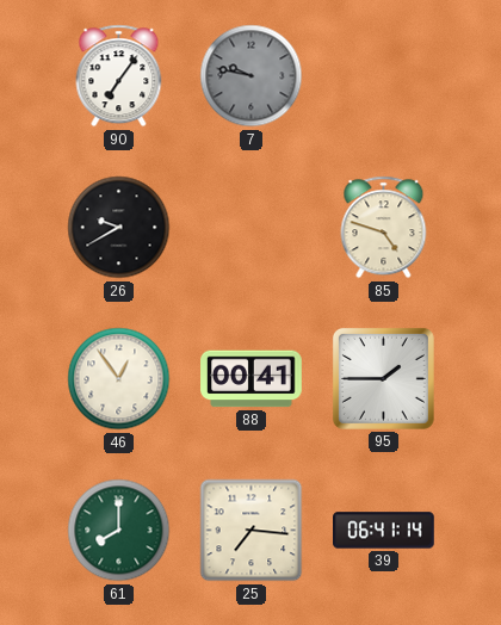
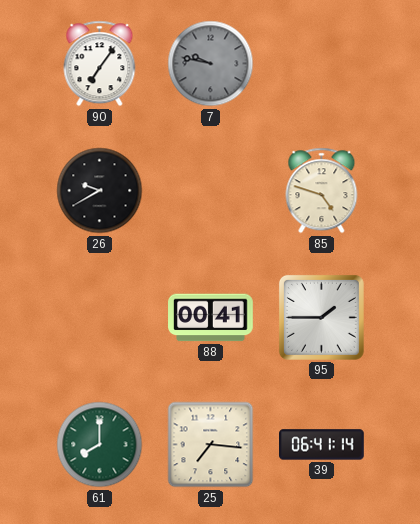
46: 12:54 -> none (119, 379)
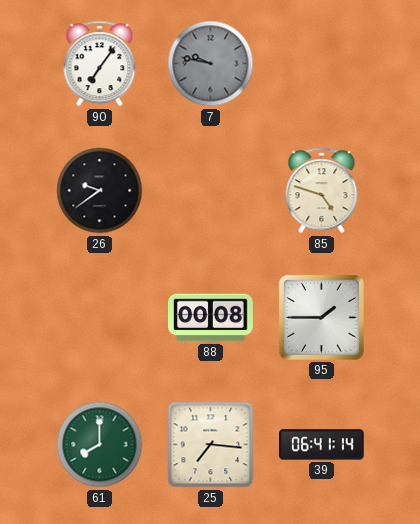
26: 9:40 -> 9:39 (100, 191)
88: 00:41 -> 00:08 (211, 318)
